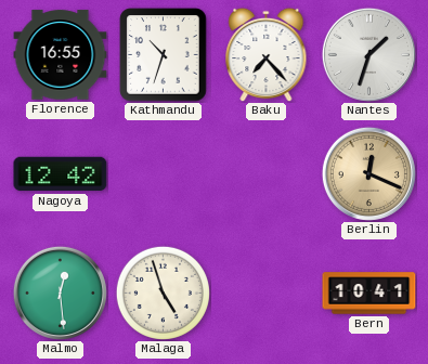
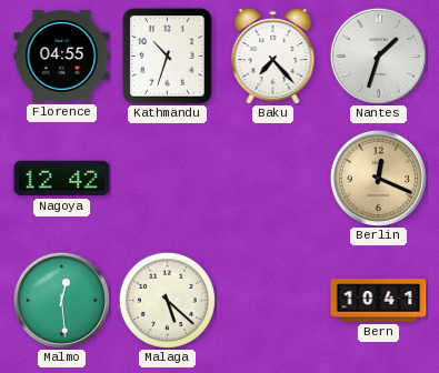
Florence: 16:55 -> 04:55 (62, 57)
Malaga: 4:57 -> 5:22 (167, 300)
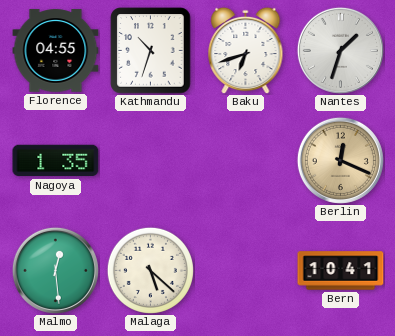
Baku: 7:23 -> 6:42 (246, 50)
Nagoya: 12:42 -> 1:35 (56, 161)
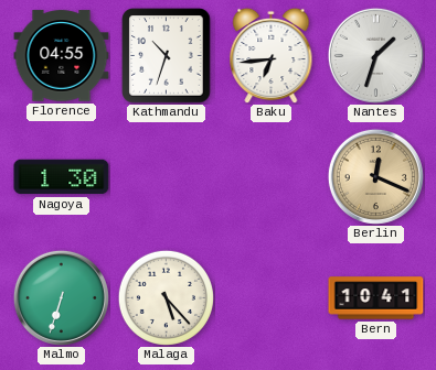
Baku: 6:42 -> 6:44 (272, 55)
Nagoya: 1:35 -> 1:30 (62, 177)
Malmo: 12:29 -> 6:33 (61, 297)
Malaga: 5:22 -> 5:23 (166, 297)
